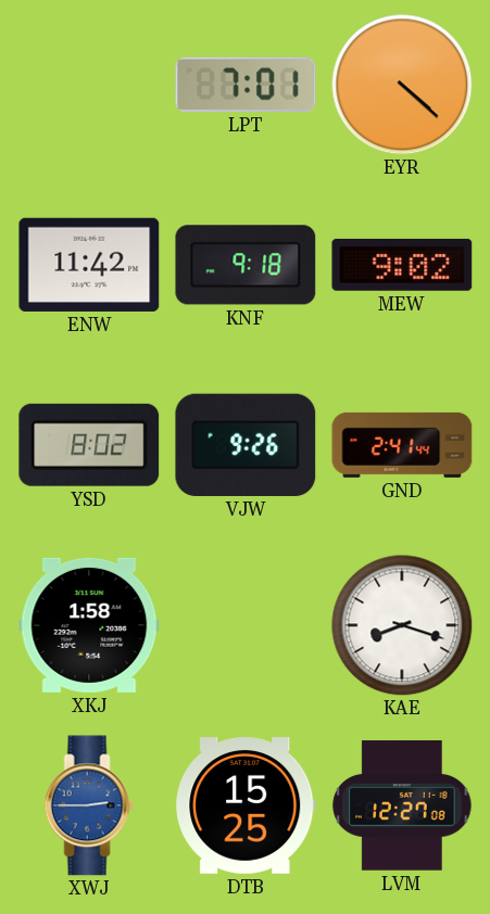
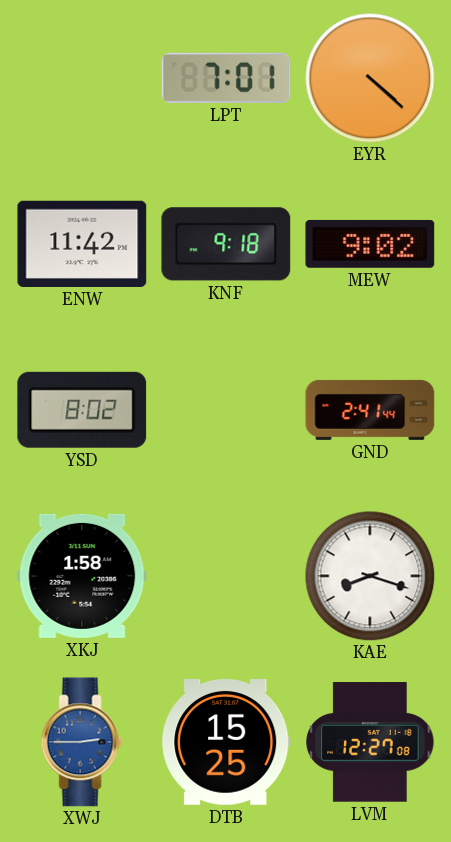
VJW: 9:26 -> none (246, 445)
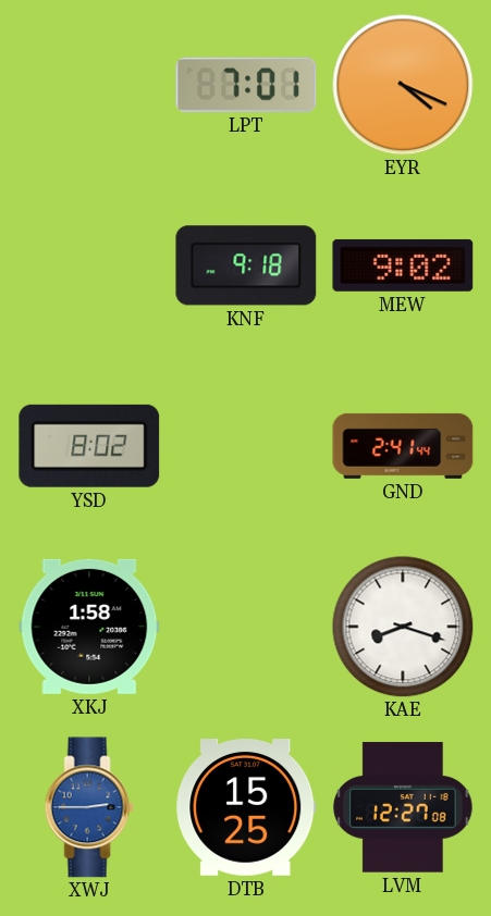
EYR: 4:22 -> 4:19 (403, 85)
ENW: 11:42 -> none (82, 244)
